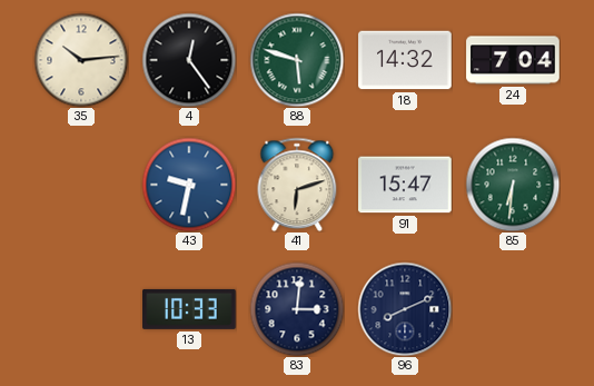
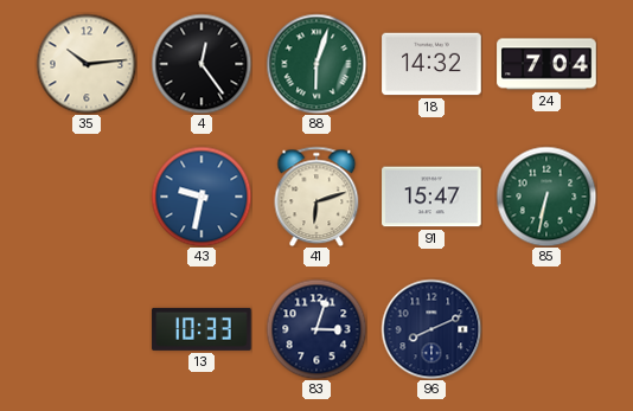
88: 5:48 -> 6:03 (316, 64)
85: 6:31 -> 6:32 (546, 197)
83: 3:01 -> 3:03 (316, 329)
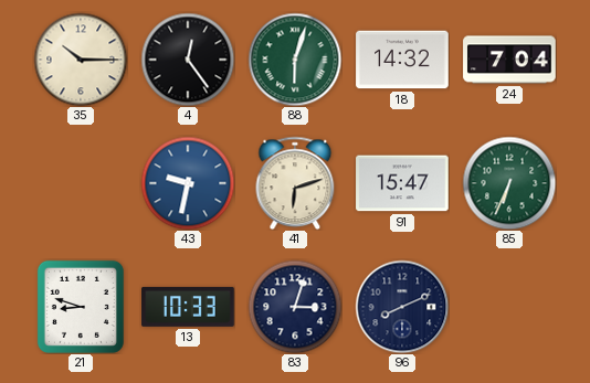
35: 10:14 -> 10:15 (81, 60)
85: 6:32 -> 6:34 (509, 183)
21: none -> 8:48 (81, 307)
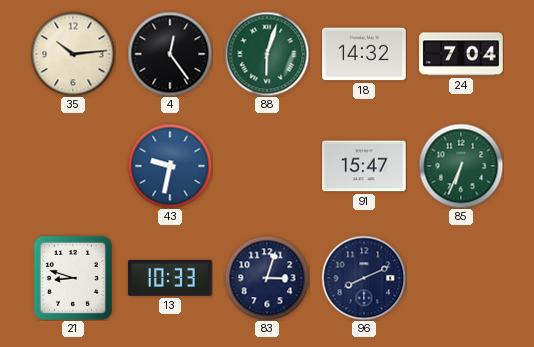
35: 10:15 -> 10:14 (73, 54)
41: 6:12 -> none (295, 183)
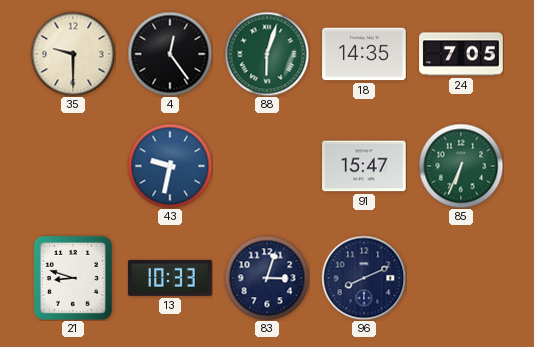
35: 10:14 -> 9:30 (73, 54)
18: 14:32 -> 14:35 (364, 54)
24: 7:04 -> 7:05 (461, 54)
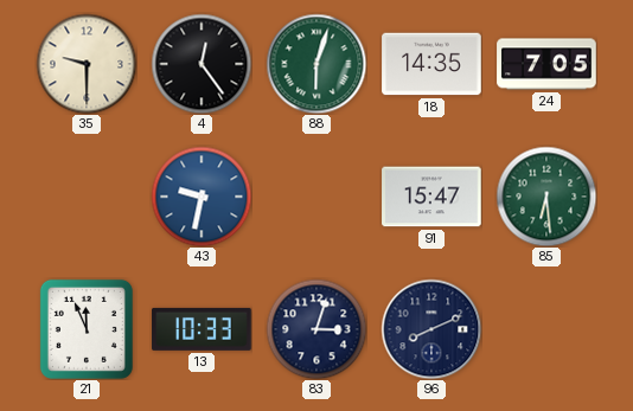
85: 6:34 -> 6:29 (546, 197)
21: 8:48 -> 11:56 (87, 329)
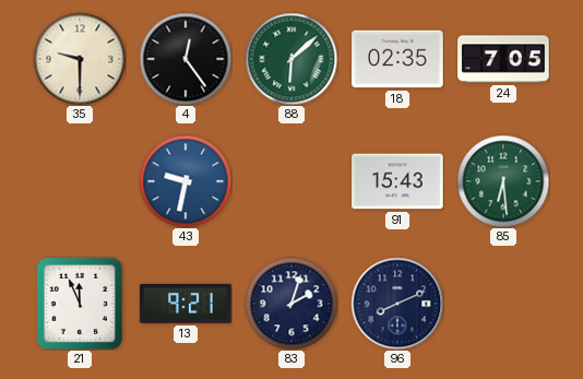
88: 6:03 -> 6:08 (291, 59)
18: 14:35 -> 02:35 (397, 59)
91: 15:47 -> 15:43 (397, 181)
13: 10:33 -> 9:21 (186, 304)
83: 3:03 -> 2:03 (291, 304)
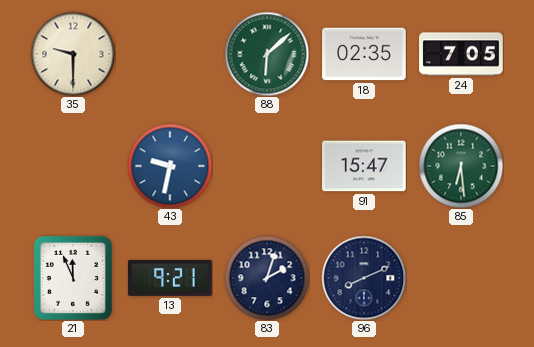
4: 12:24 -> none (186, 59)
91: 15:43 -> 15:47 (364, 166)
